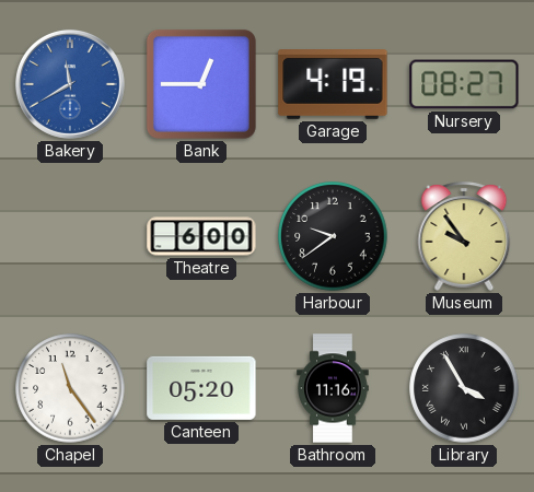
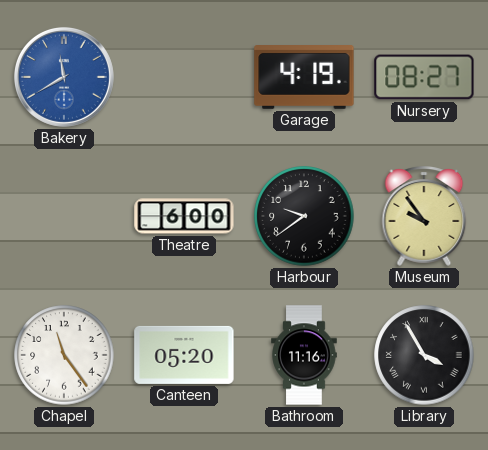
Bank: 12:45 -> none (201, 84)
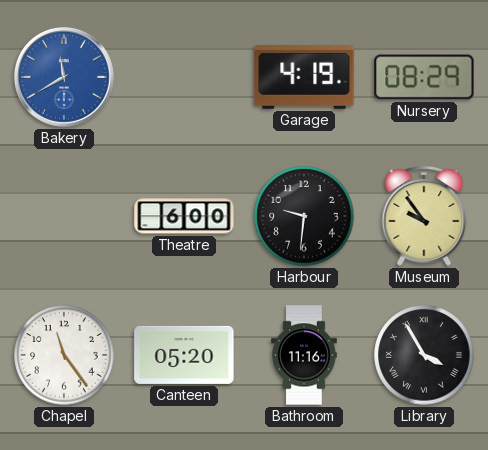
Nursery: 08:27 -> 08:29 (424, 77)
Harbour: 9:39 -> 9:31 (304, 216)
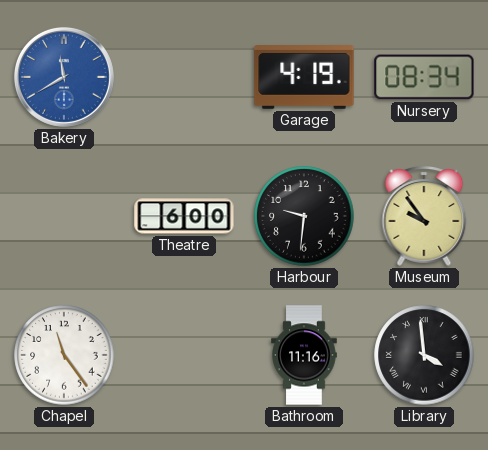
Nursery: 08:29 -> 08:34 (424, 77)
Canteen: 05:20 -> none (184, 355)
Library: 3:55 -> 3:59 (424, 355)
